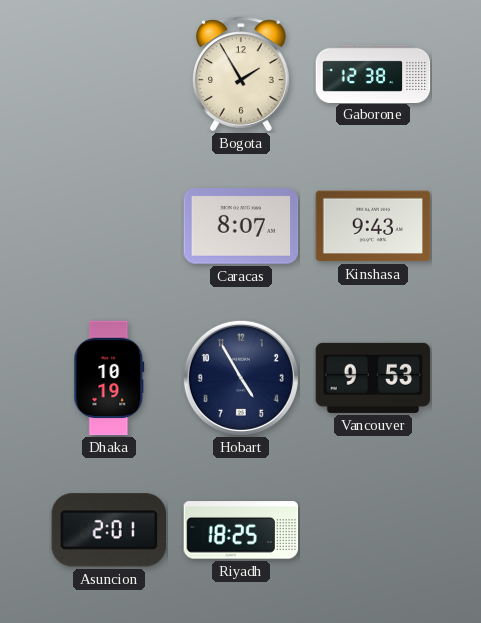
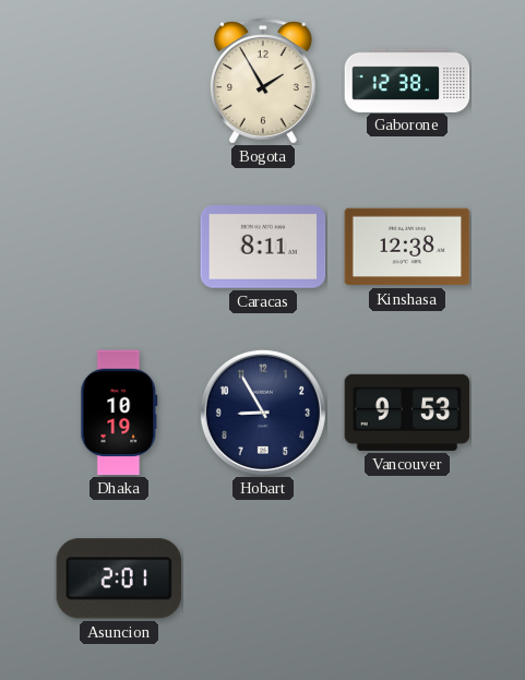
Caracas: 8:07 -> 8:11 (263, 248)
Kinshasa: 9:43 -> 12:38 (407, 247)
Hobart: 4:55 -> 8:55 (263, 413)
Riyadh: 18:25 -> none (241, 530)
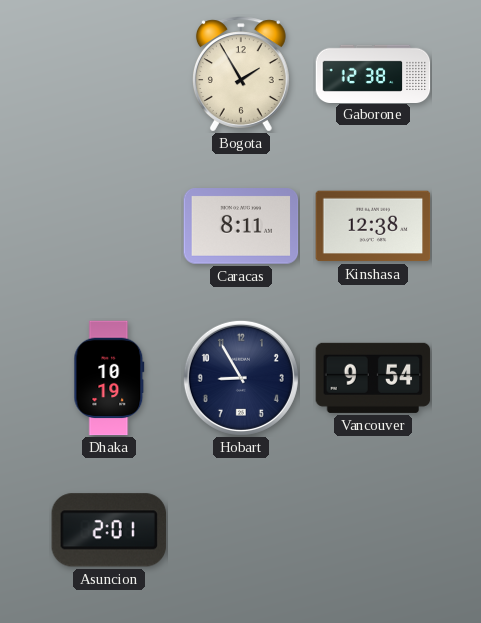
Vancouver: 9:53 -> 9:54 (373, 378)
